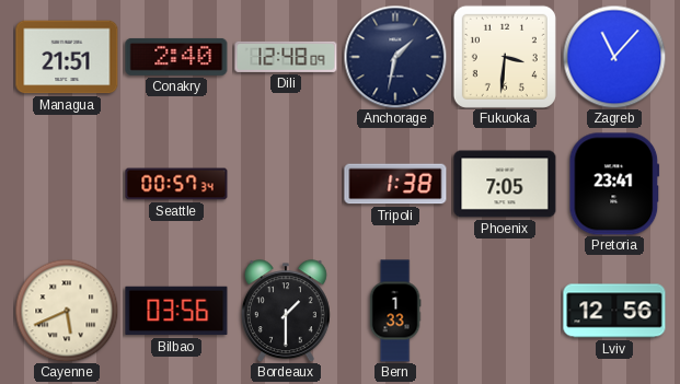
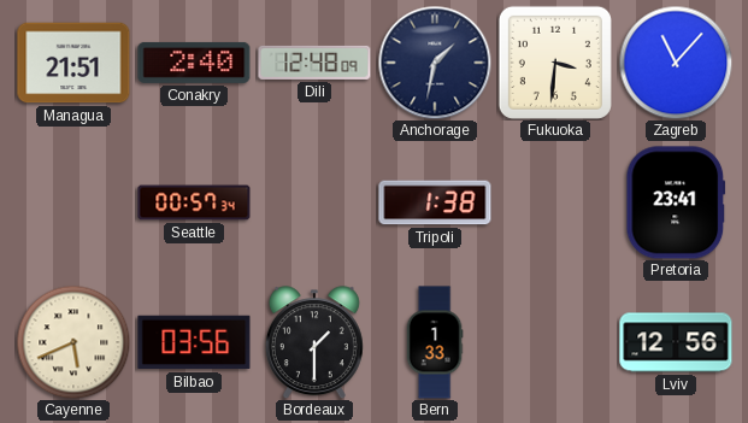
Phoenix: 7:05 -> none (505, 184)
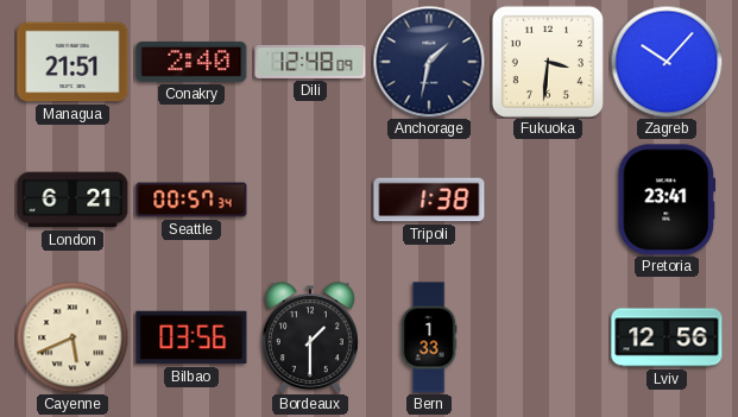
Zagreb: 11:07 -> 10:07 (667, 62)
London: none -> 6:21 (72, 200)
